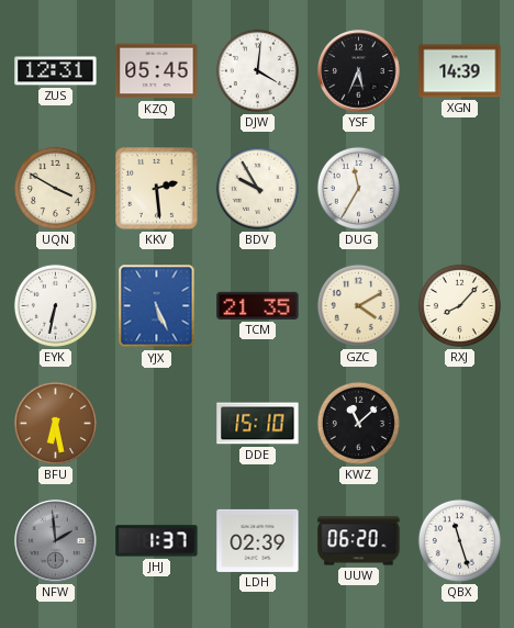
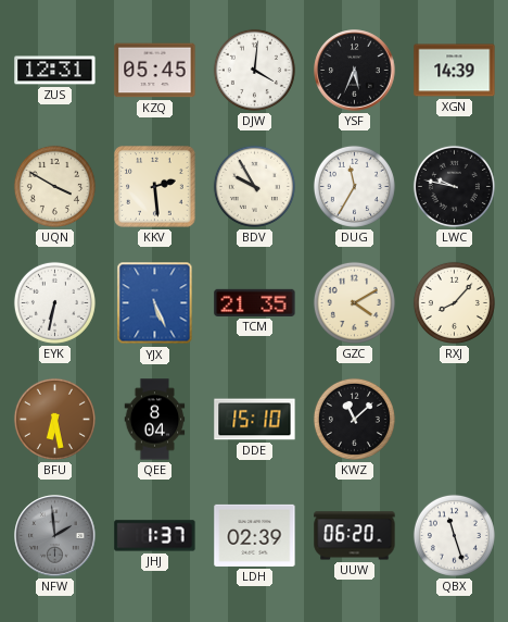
LWC: none -> 9:47 (454, 186)
QEE: none -> 8:04 (155, 420)
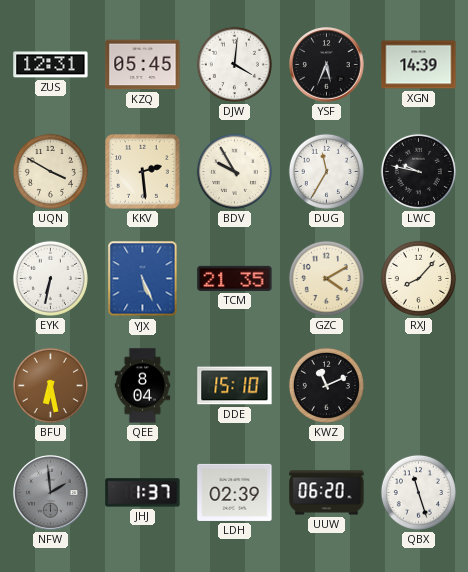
KWZ: 11:08 -> 11:11 (326, 385)
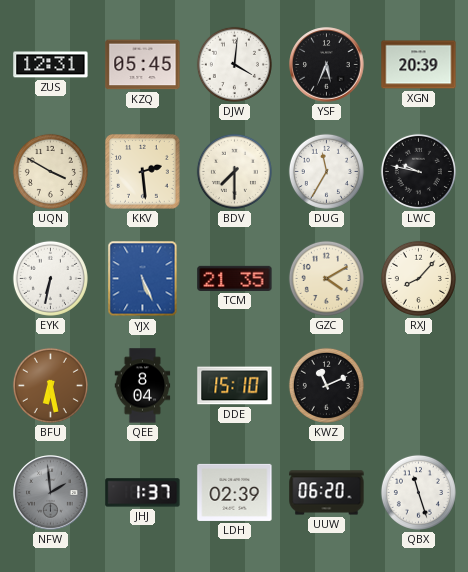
XGN: 14:39 -> 20:39 (419, 65)
BDV: 9:55 -> 7:30 (234, 171)
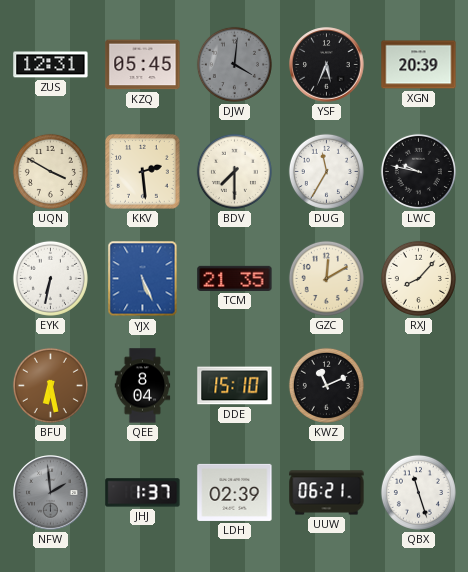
DJW dial: white -> grey (234, 64)
GZC: 4:10 -> 12:10 (326, 278)
UUW: 06:20 -> 06:21 (327, 493)
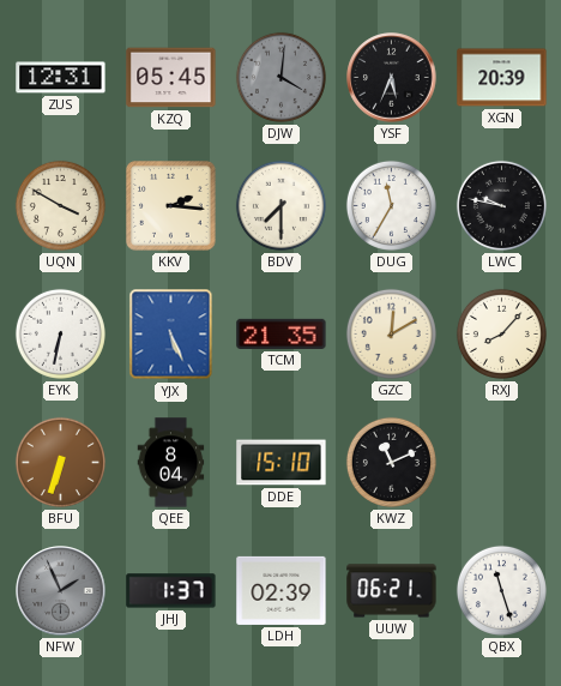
KKV: 2:29 -> 2:16 (171, 206)
BFU: 6:28 -> 6:33 (60, 462)
NFW: 1:59 -> 1:56 (61, 591)
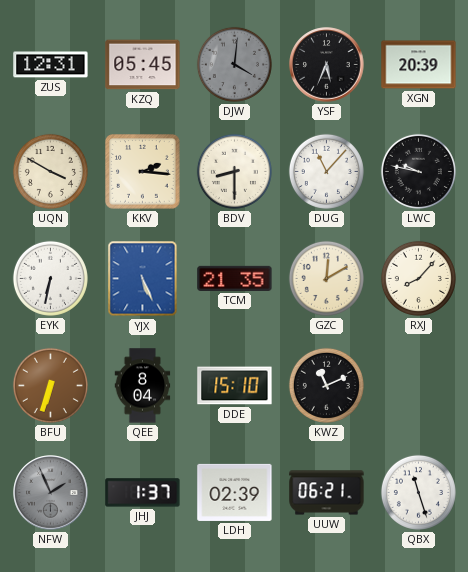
BDV: 7:30 -> 8:30 (234, 171)
DUG: 11:35 -> 11:07 (326, 171)
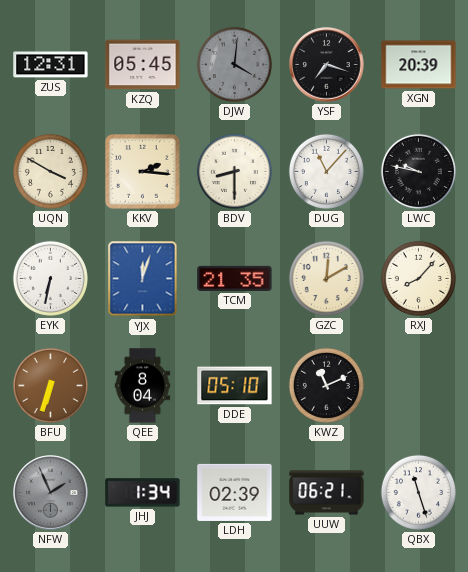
YSF: 5:34 -> 7:18 (327, 65)
YJX: 5:26 -> 12:03 (143, 279)
DDE: 15:10 -> 05:10 (235, 386)
JHJ: 1:37 -> 1:34 (143, 493)
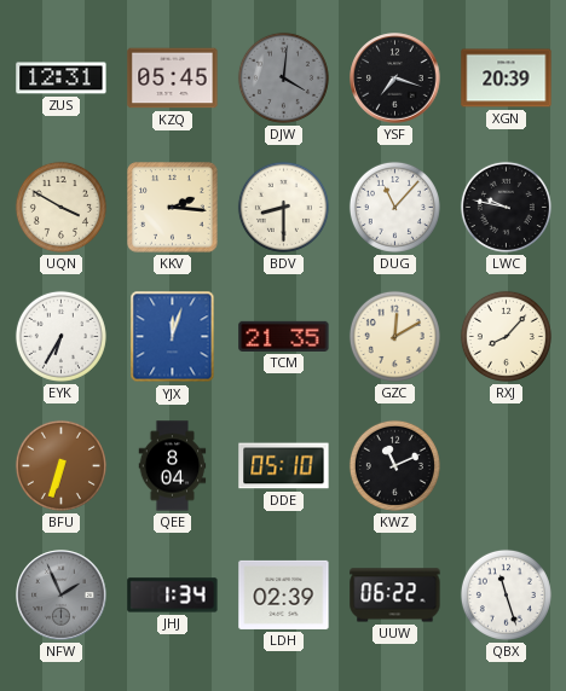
EYK: 6:32 -> 6:35 (60, 336)
UUW: 06:21 -> 06:22 (395, 596)
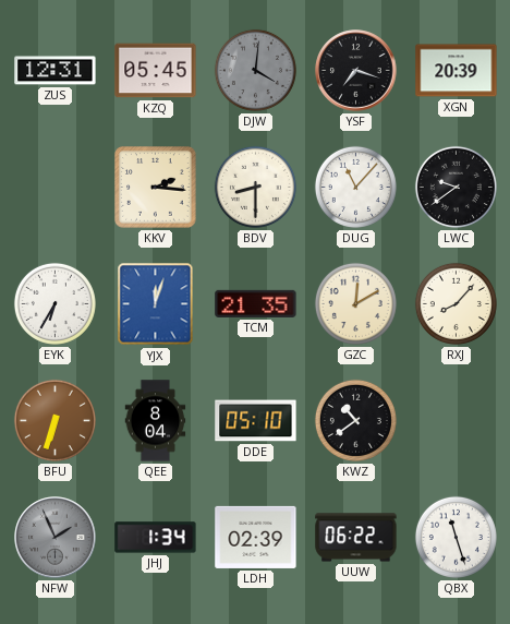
UQN: 3:50 -> none (60, 207)
LWC: 9:47 -> 9:39 (456, 187)
KWZ: 11:11 -> 10:39 (355, 420)
